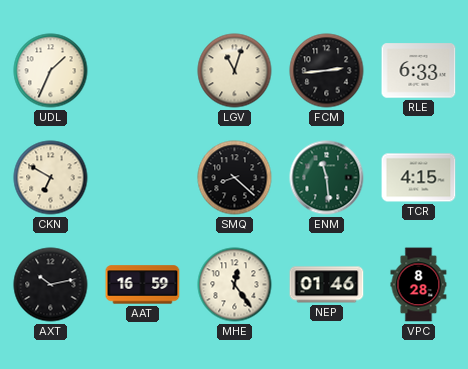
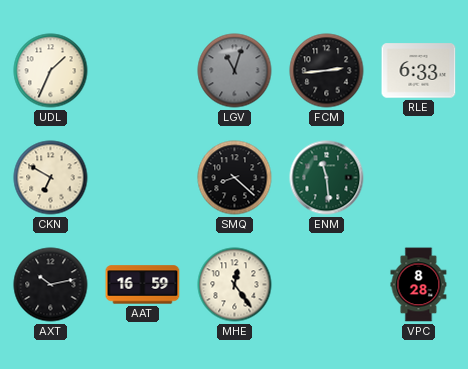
LGV dial: cream -> grey (235, 71)
TCR: 4:15 -> none (419, 178)
NEP: 01:46 -> none (327, 285)
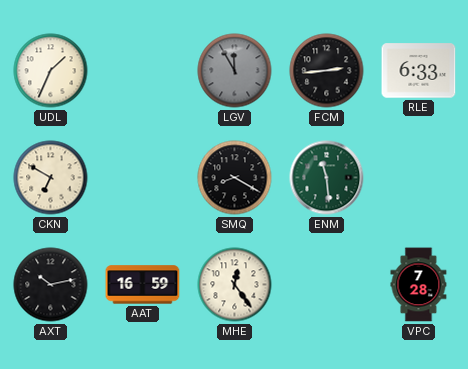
LGV: 11:03 -> 11:55 (235, 71)
SMQ: 8:22 -> 8:20 (235, 178)
VPC: 8:28 -> 7:28 (419, 285)
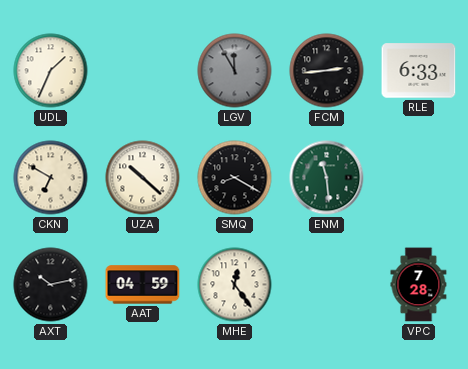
UZA: none -> 10:22 (143, 178)
AAT: 16:59 -> 04:59 (143, 285)
